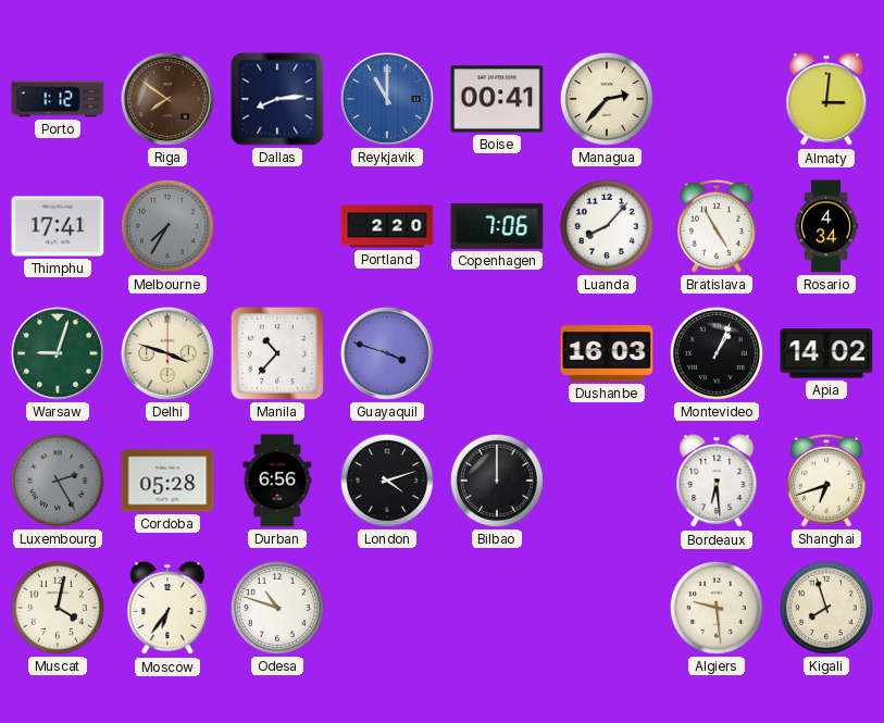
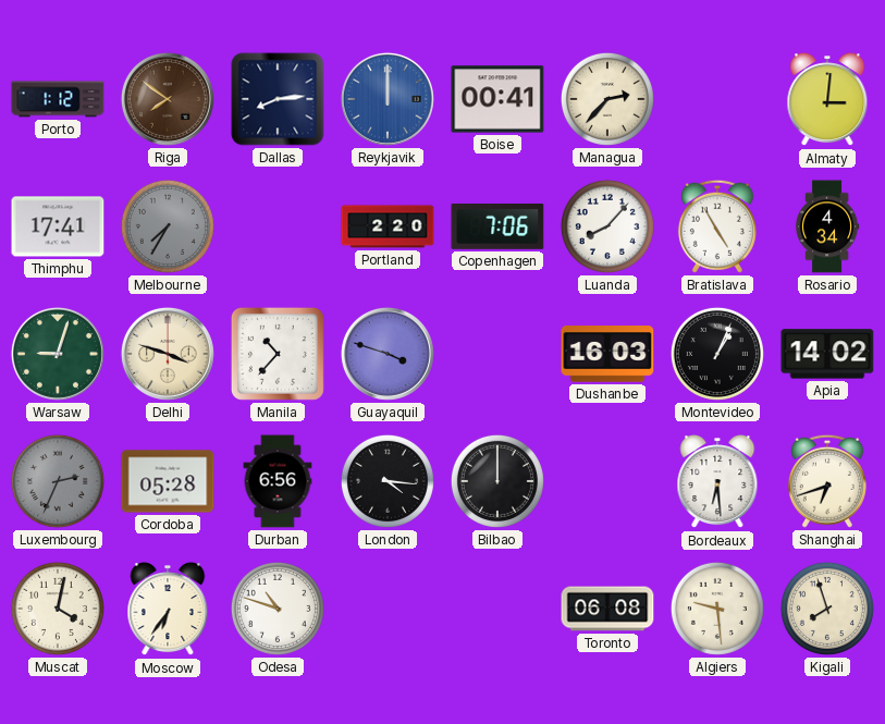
Reykjavik: 11:00 -> 12:00 (388, 99)
Luxembourg: 2:25 -> 2:34 (58, 481)
London: 4:12 -> 4:16 (388, 481)
Toronto: none -> 06:08 (607, 609)
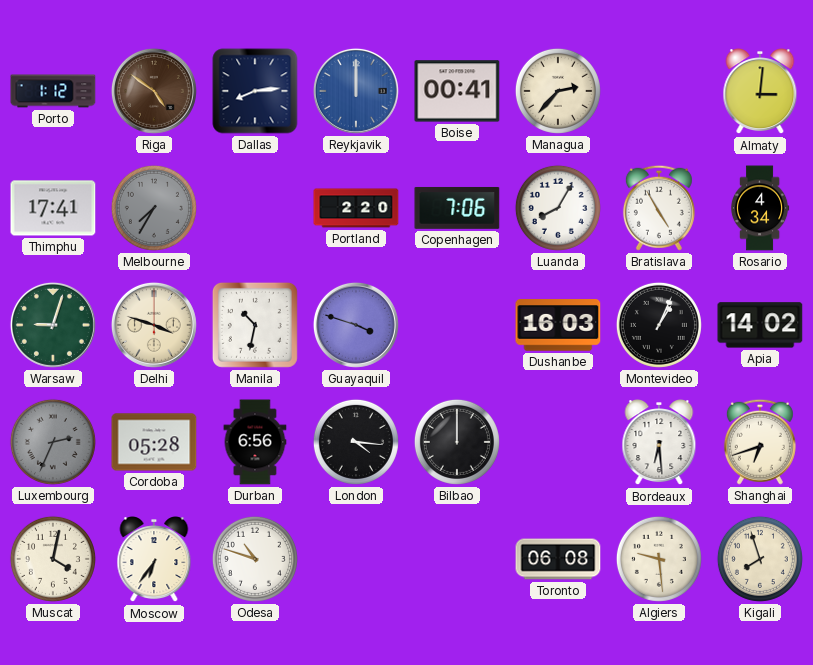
Riga: 7:51 -> 4:51 (154, 91)
Luanda: 8:07 -> 8:05 (558, 208)
Manila: 10:37 -> 10:32 (255, 325)
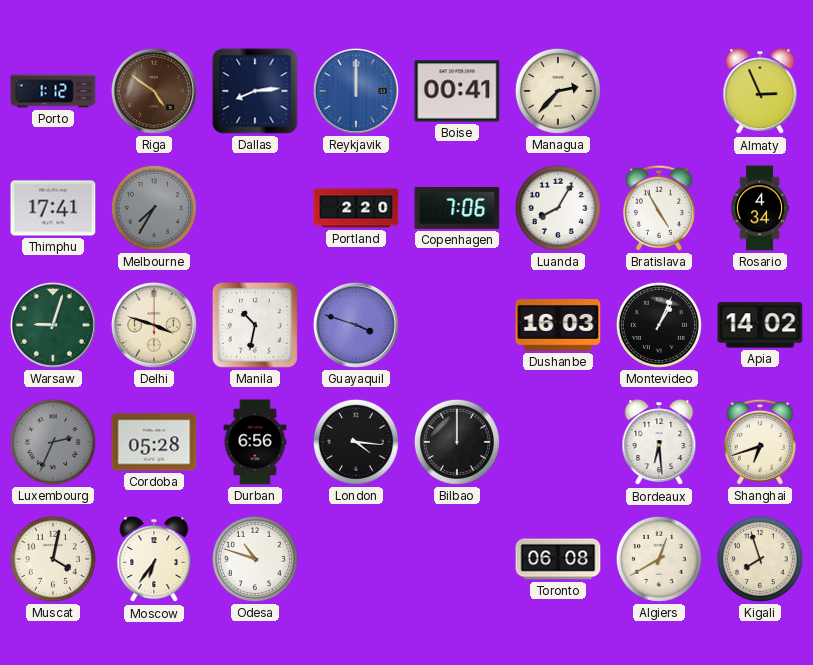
Almaty: 3:01 -> 2:56 (760, 92)
Algiers: 9:29 -> 12:40 (659, 559)
